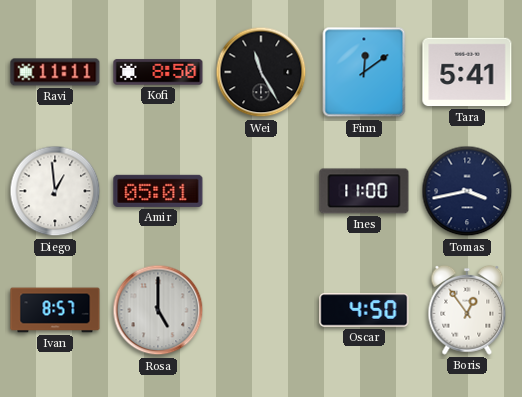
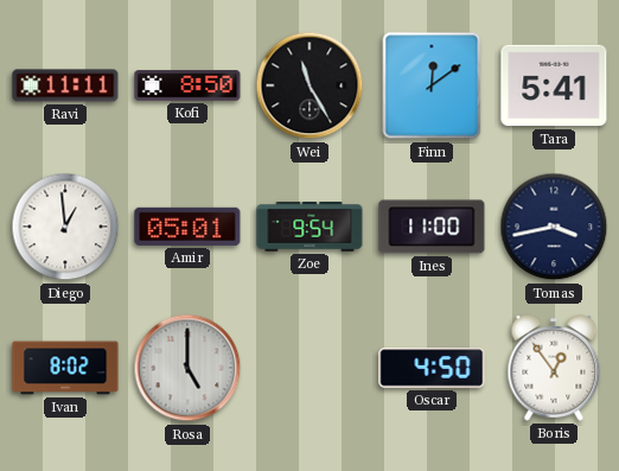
Zoe: none -> 9:54 (309, 227)
Ivan: 8:57 -> 8:02 (65, 368)
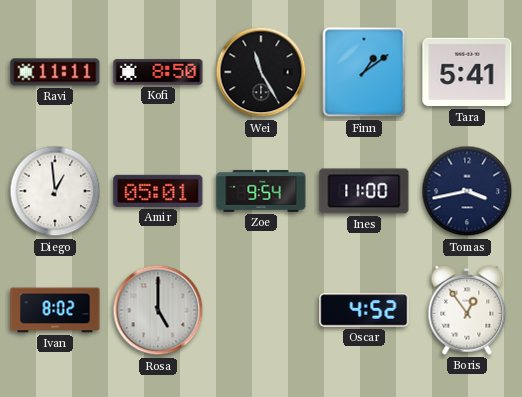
Finn: 12:09 -> 1:09 (364, 72)
Oscar: 4:50 -> 4:52 (364, 310)
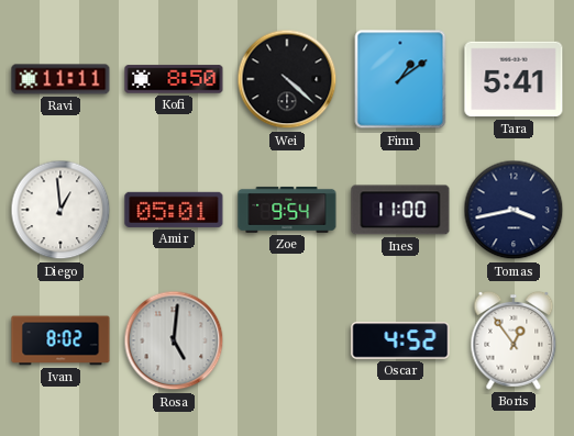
Wei: 11:25 -> 4:22 (287, 79)
Rosa: 5:00 -> 5:01 (174, 340)
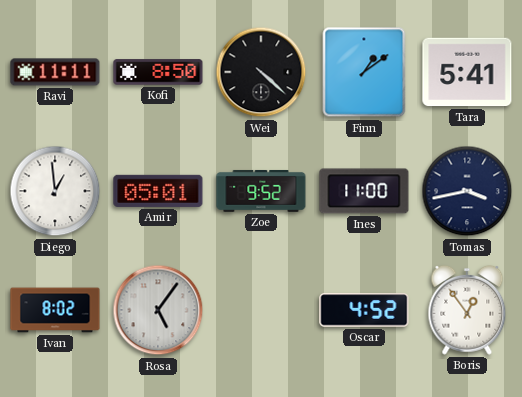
Zoe: 9:54 -> 9:52 (261, 191)
Rosa: 5:01 -> 5:06 (158, 310)
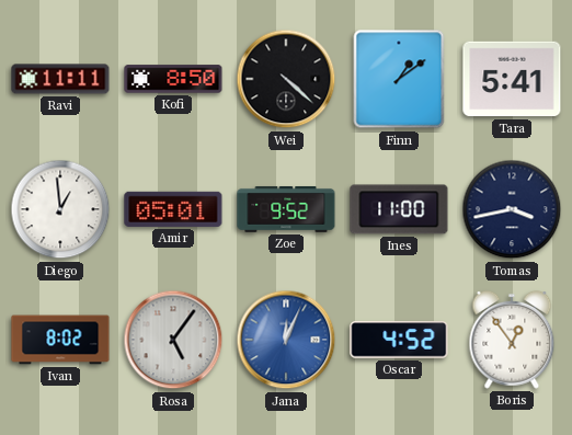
Jana: none -> 12:04 (286, 340)
